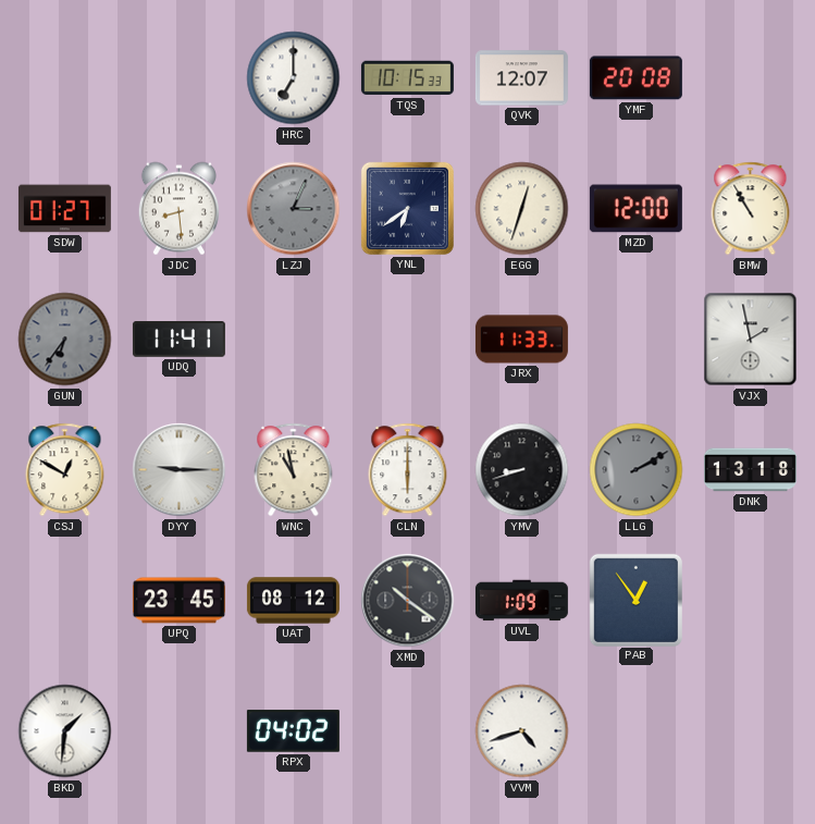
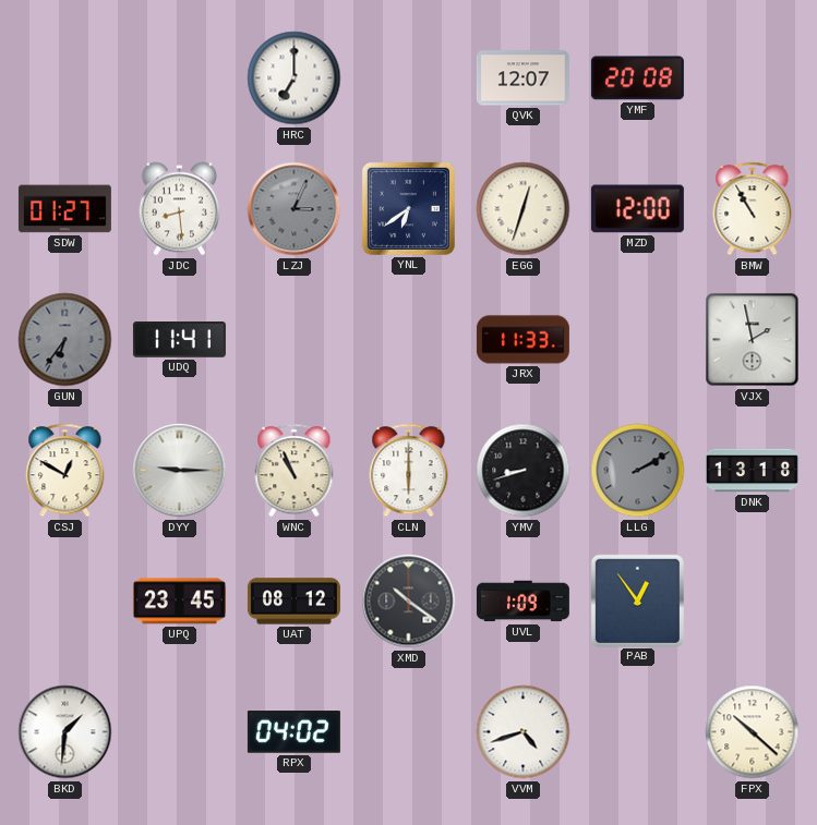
TQS: 10:15 -> none (407, 78)
WNC: 10:58 -> 10:56 (295, 471)
FPX: none -> 10:22 (753, 732)
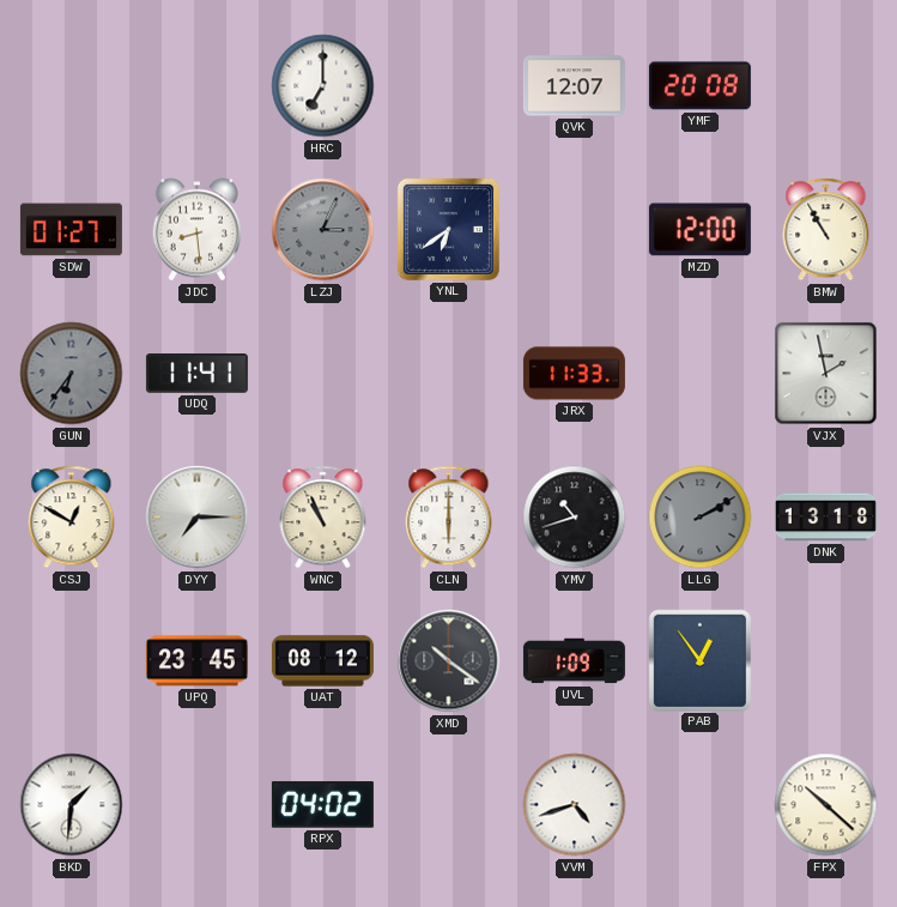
EGG: 12:33 -> none (524, 209)
DYY: 9:15 -> 7:15 (198, 518)
YMV: 8:42 -> 10:42 (575, 518)
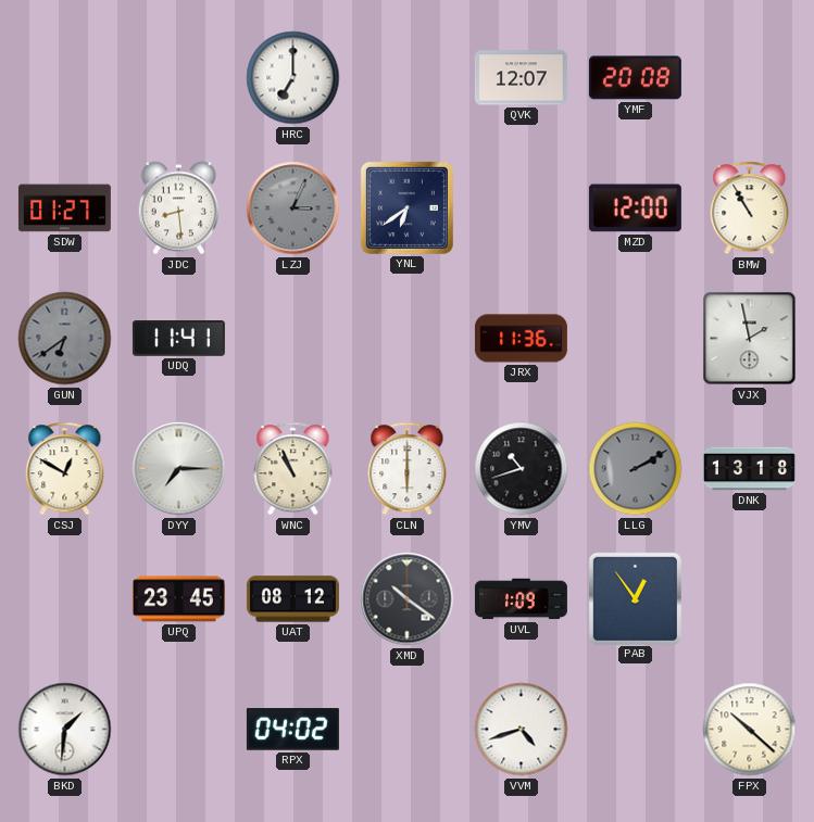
GUN: 6:36 -> 6:39 (65, 339)
JRX: 11:33 -> 11:36 (521, 339)
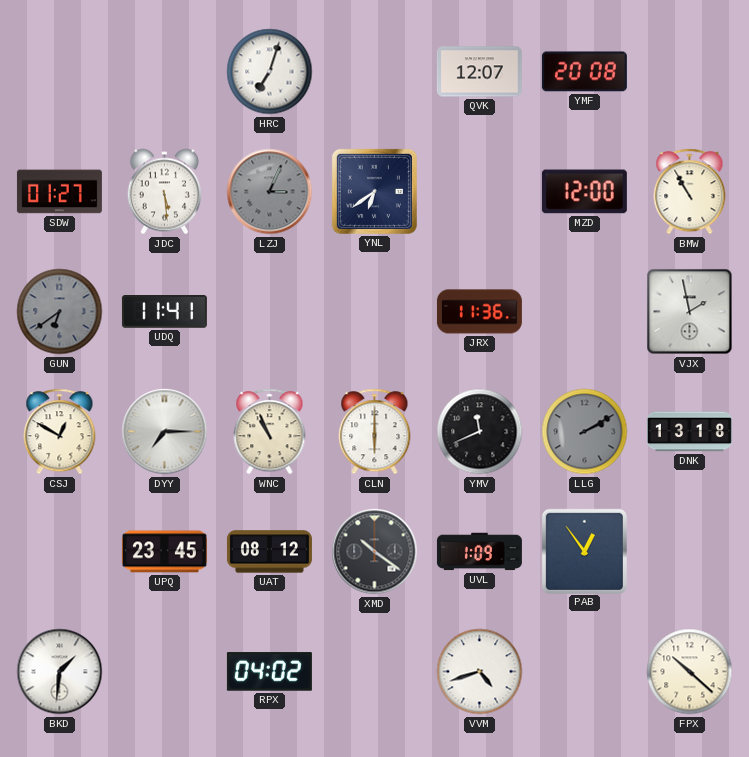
HRC: 7:00 -> 7:03 (270, 72)
JDC: 8:29 -> 5:29 (164, 192)
YMV: 10:42 -> 11:41 (480, 432)
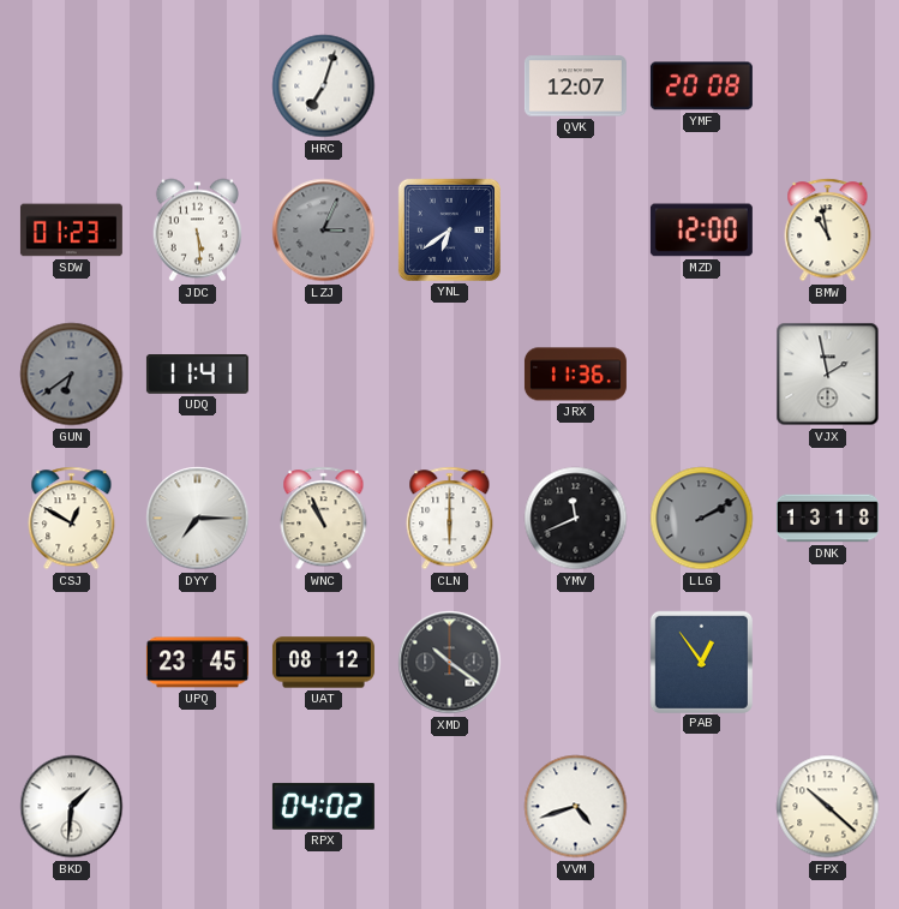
SDW: 01:27 -> 01:23 (71, 231)
BMW: 10:55 -> 10:58 (828, 231)
UVL: 1:09 -> none (479, 552)
